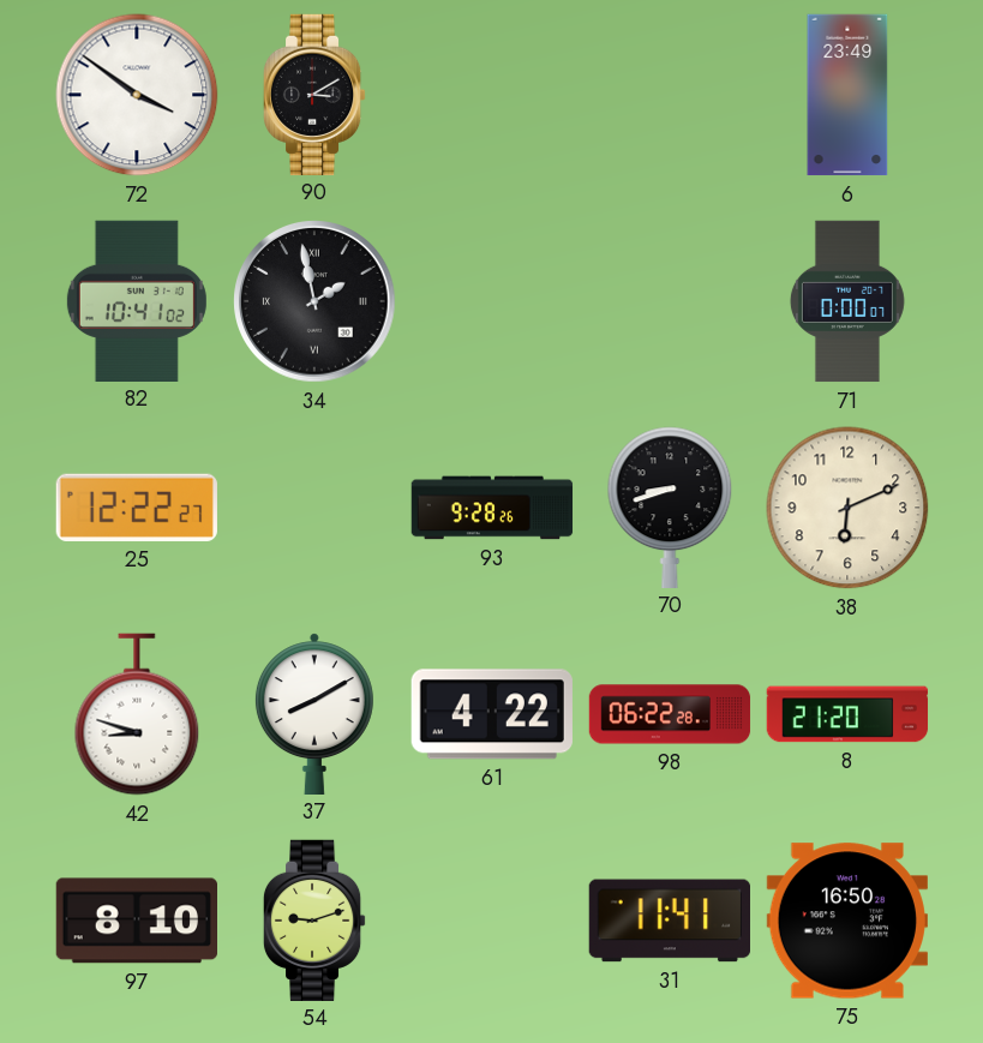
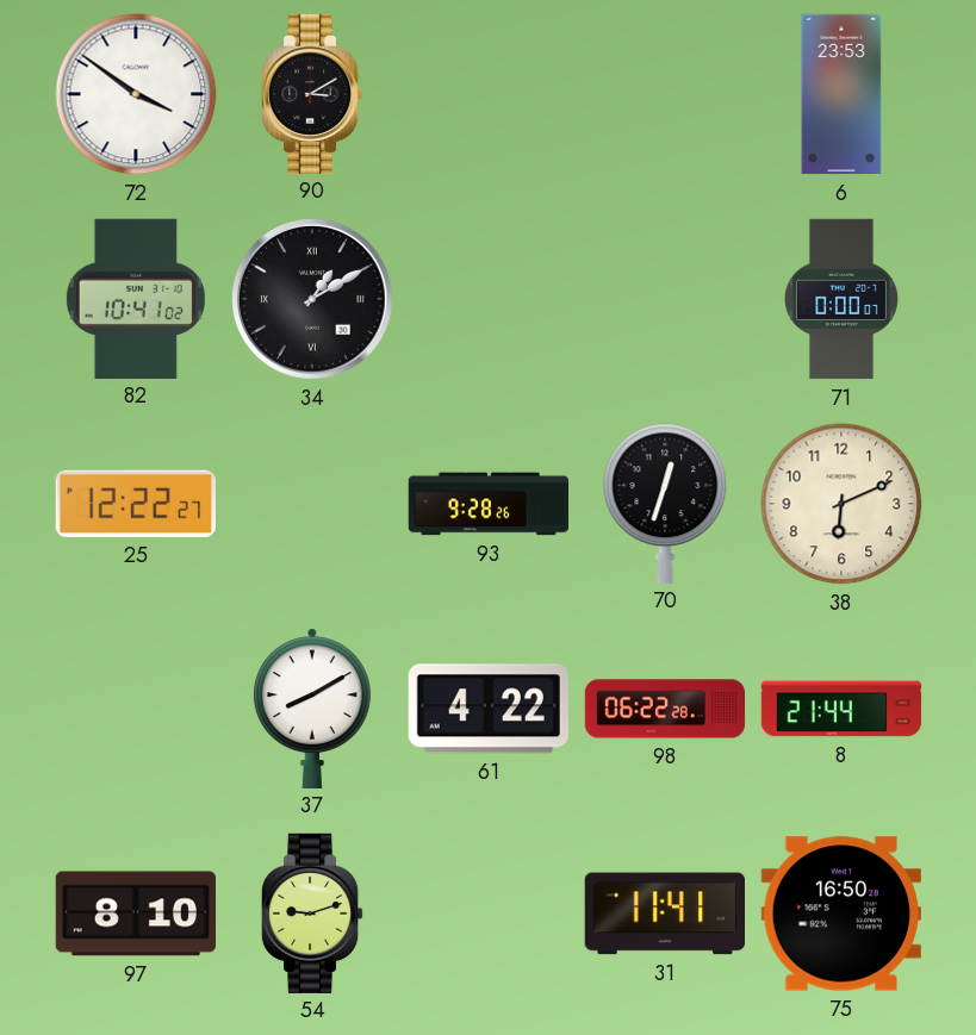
6: 23:49 -> 23:53 (841, 94)
34: 1:58 -> 1:10 (312, 299)
70: 8:42 -> 12:33 (665, 503)
42: 8:48 -> none (137, 714)
8: 21:20 -> 21:44 (841, 709)
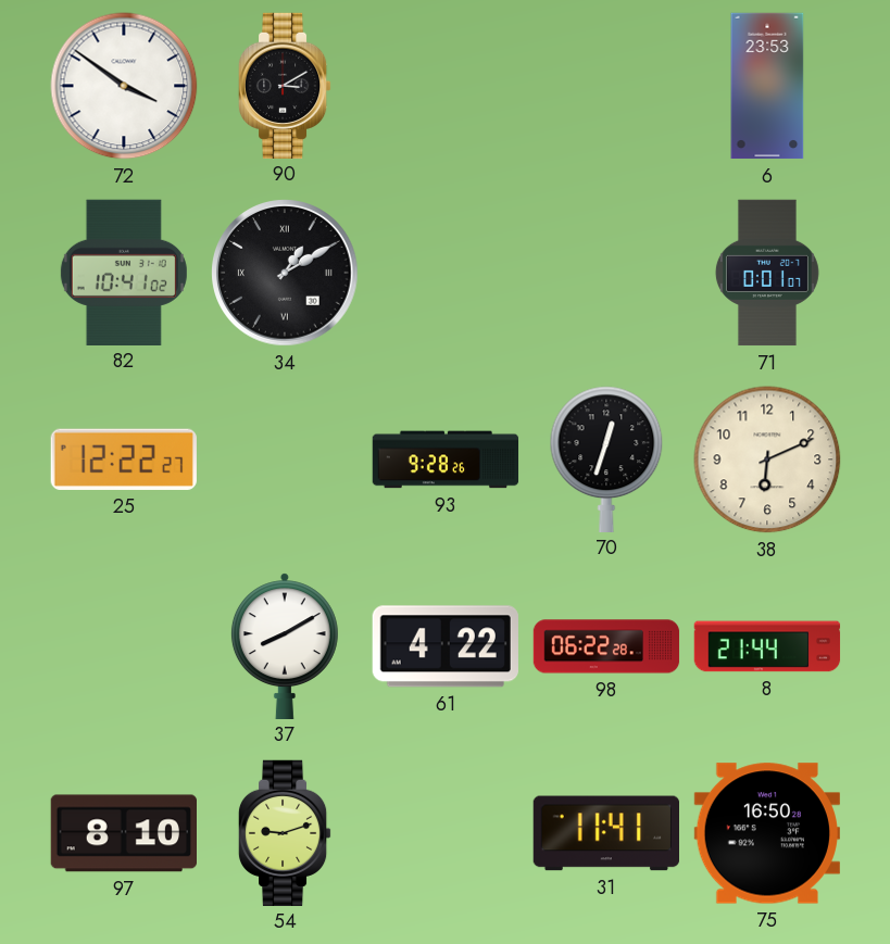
71: 0:00 -> 0:01 (767, 273)
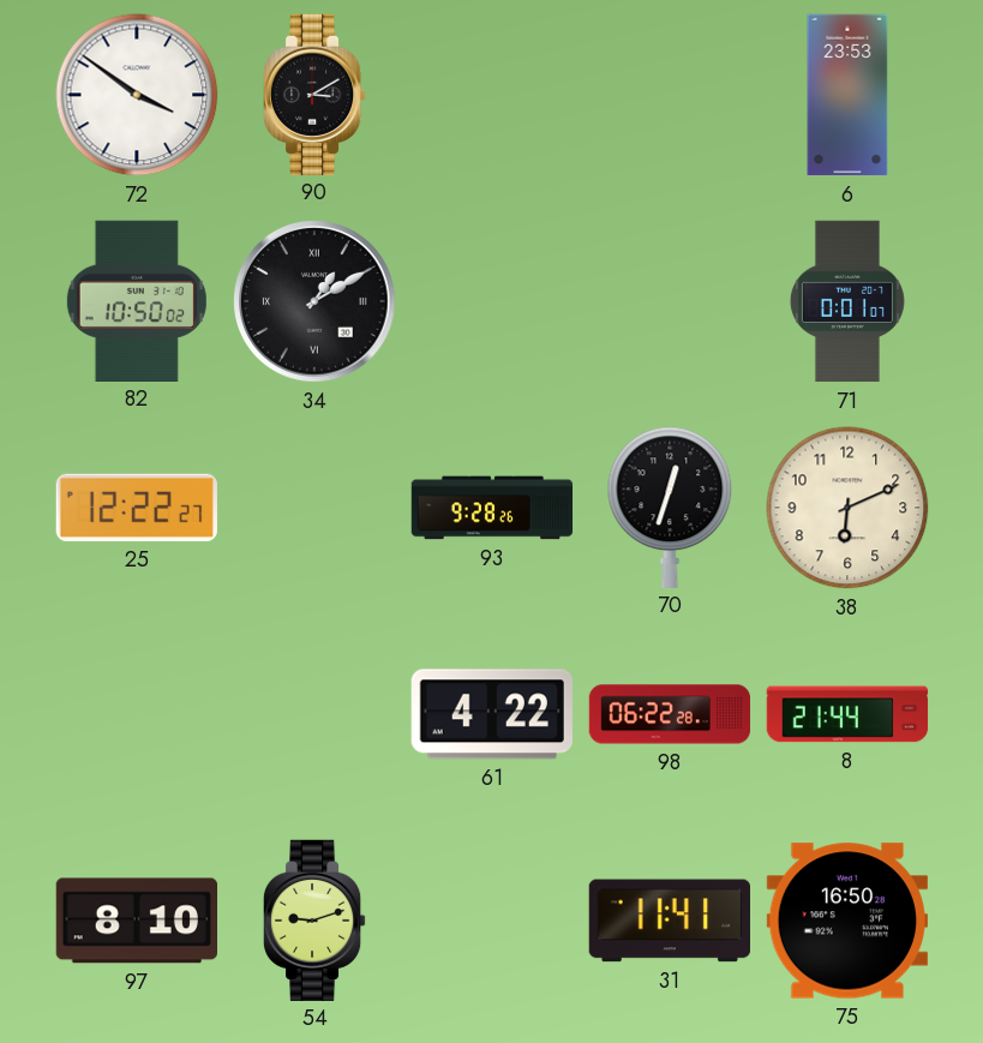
82: 10:41 -> 10:50 (137, 300)
37: 8:10 -> none (285, 645)
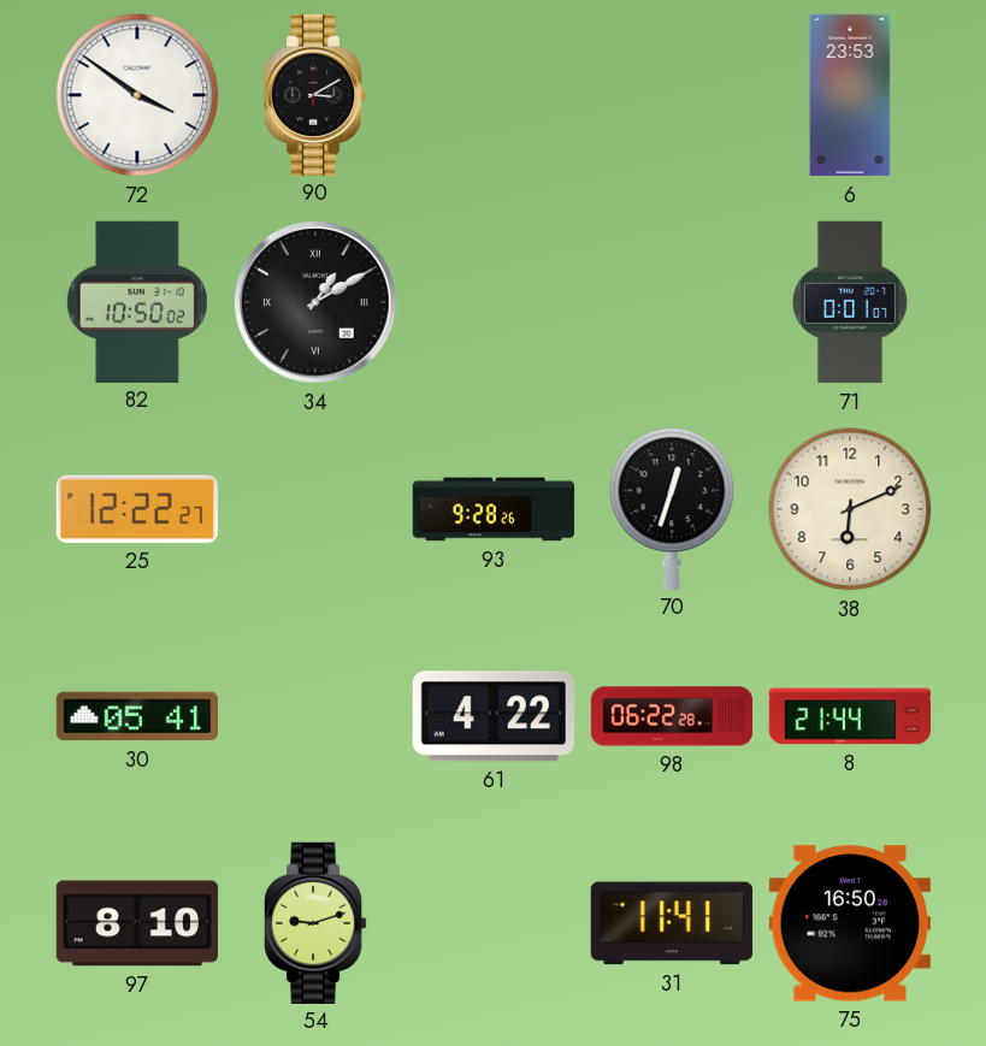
30: none -> 05:41 (136, 716)
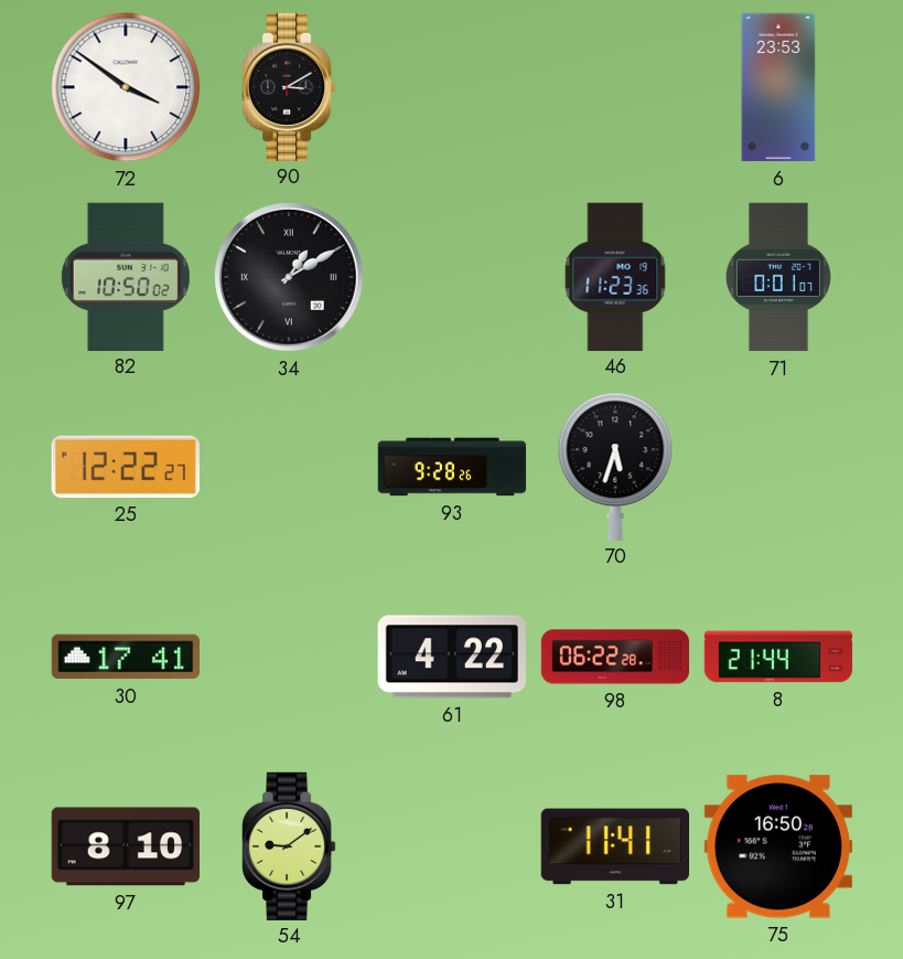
46: none -> 11:23 (615, 276)
70: 12:33 -> 5:33 (615, 466)
38: 6:11 -> none (850, 509)
30: 05:41 -> 17:41 (125, 657)
54: 9:12 -> 9:09 (289, 845)
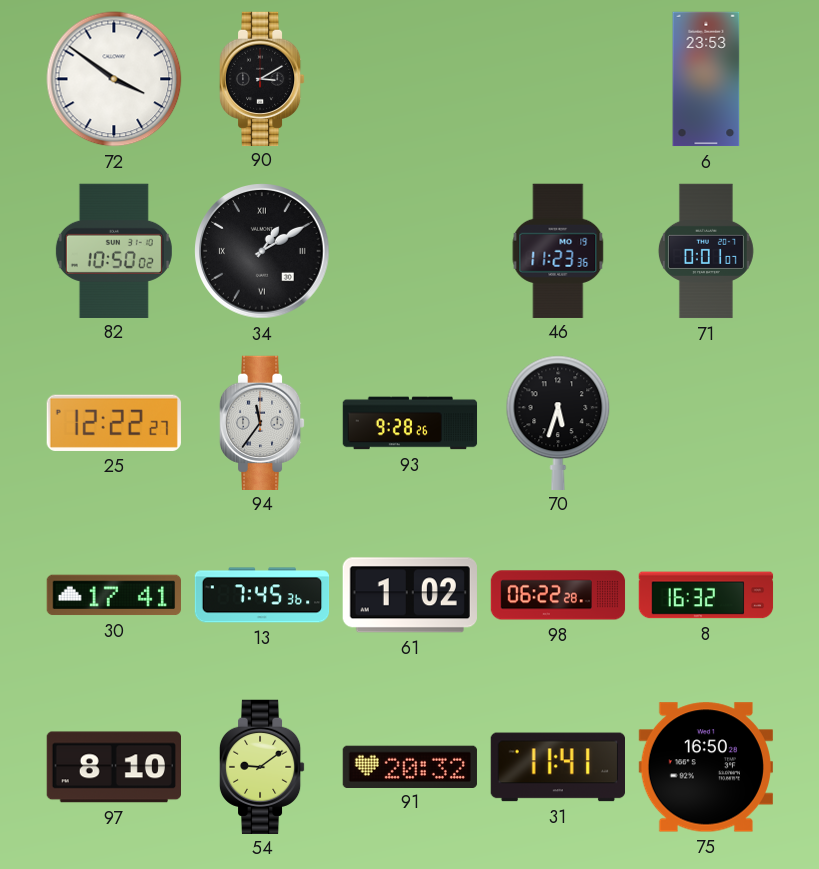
94: none -> 11:36 (262, 422)
13: none -> 7:45 (262, 595)
61: 4:22 -> 1:02 (410, 595)
8: 21:44 -> 16:32 (706, 595)
91: none -> 20:32 (410, 766)
